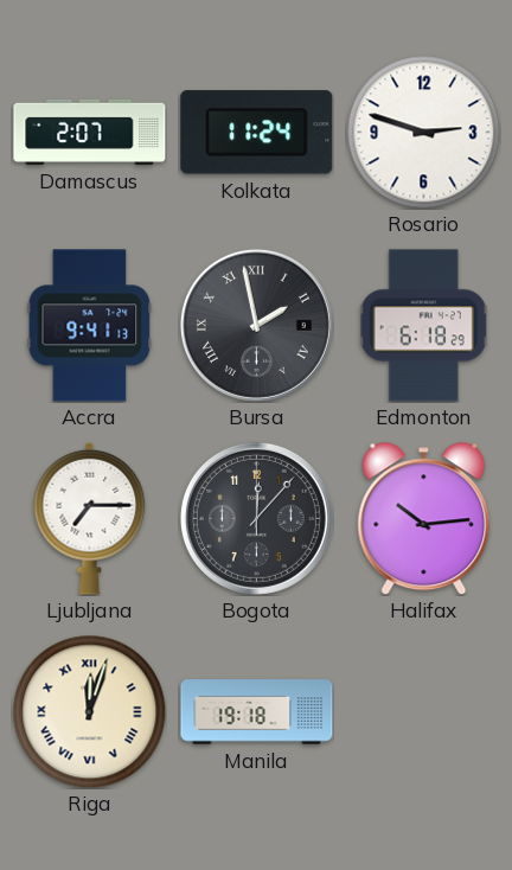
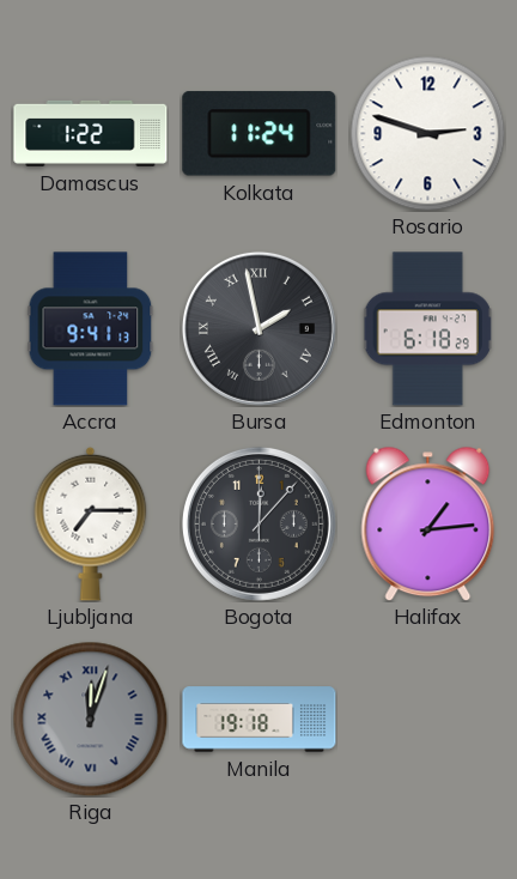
Damascus: 2:07 -> 1:22 (91, 133)
Halifax: 10:14 -> 1:14 (428, 523)
Riga dial: cream -> grey (90, 719)
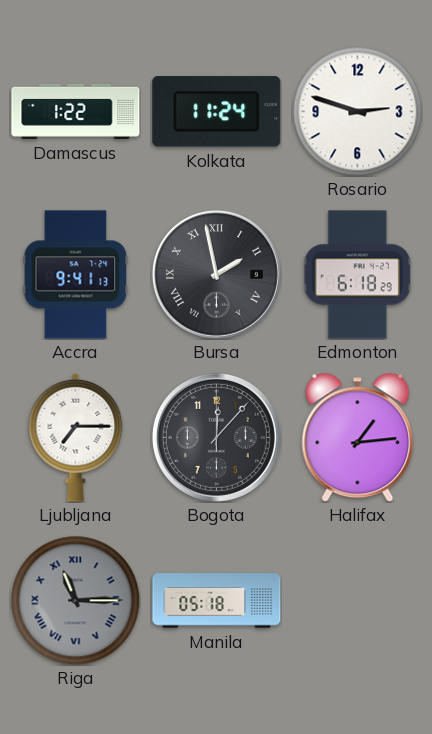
Riga: 12:03 -> 11:15 (75, 600)
Manila: 19:18 -> 05:18 (217, 601)
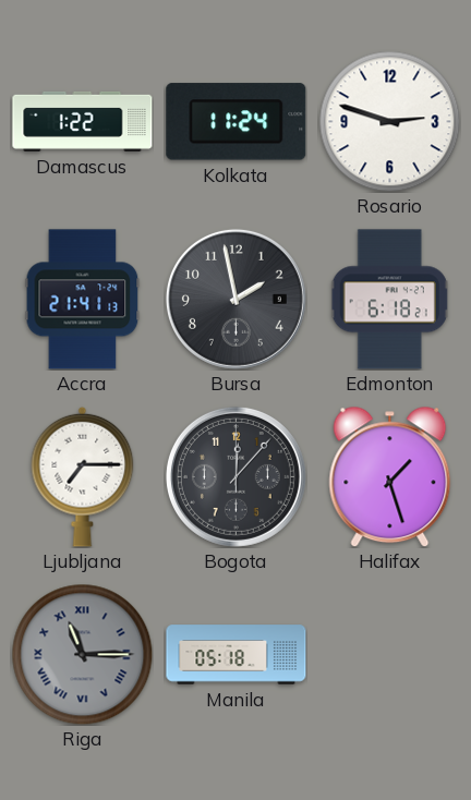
Accra: 9:41 -> 21:41 (83, 300)
Bursa numerals: Roman -> Arabic (235, 299)
Edmonton: 6:18:29 -> 6:18:21 (390, 300)
Halifax: 1:14 -> 1:27 (390, 476)
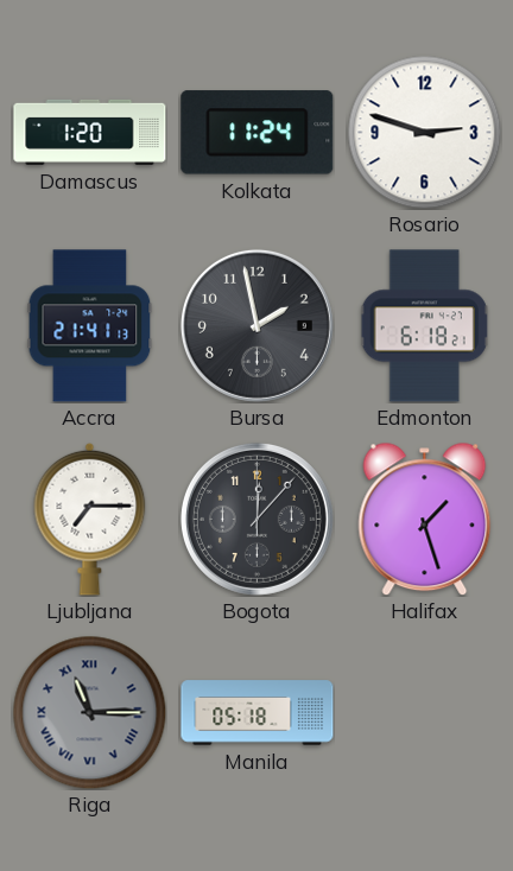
Damascus: 1:22 -> 1:20 (90, 132)
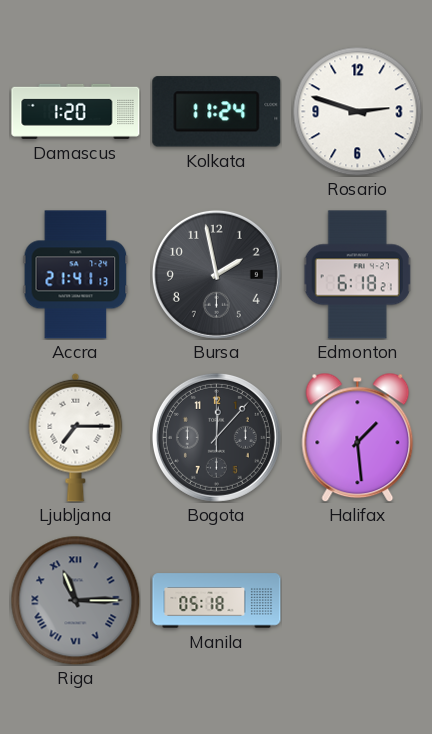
Halifax: 1:27 -> 1:29 (358, 437)
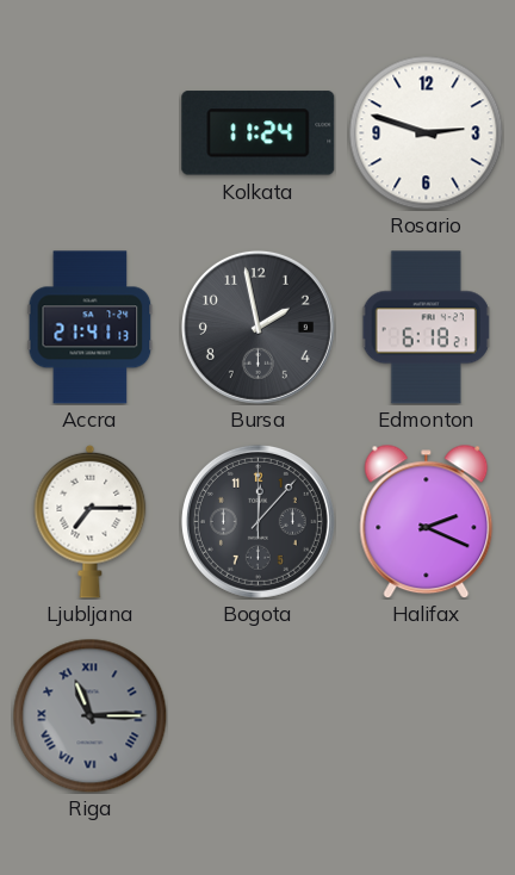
Damascus: 1:20 -> none (76, 111)
Halifax: 1:29 -> 2:19 (427, 521)
Manila: 05:18 -> none (217, 601)
